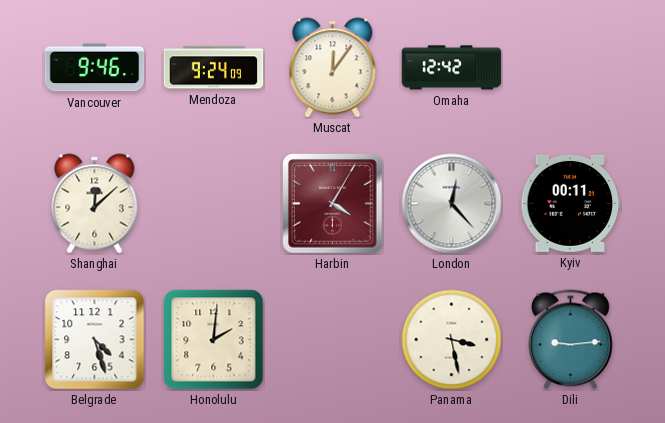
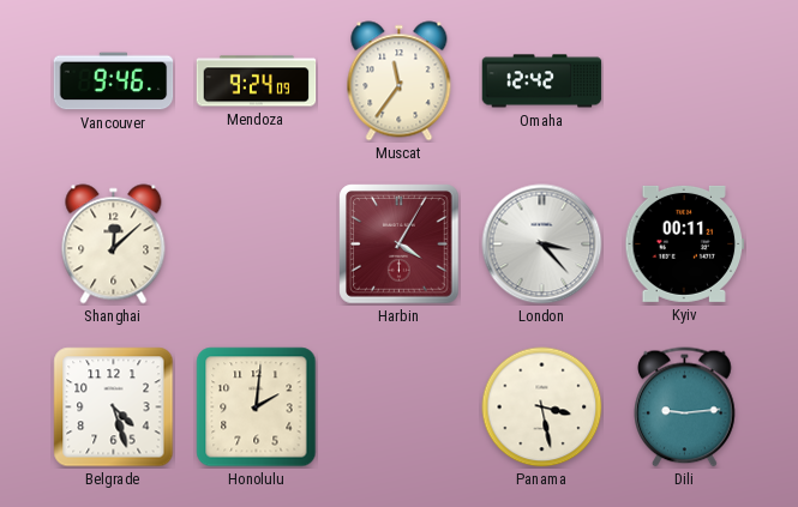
Muscat: 12:06 -> 11:36 (400, 82)
London: 12:23 -> 3:23 (542, 245)
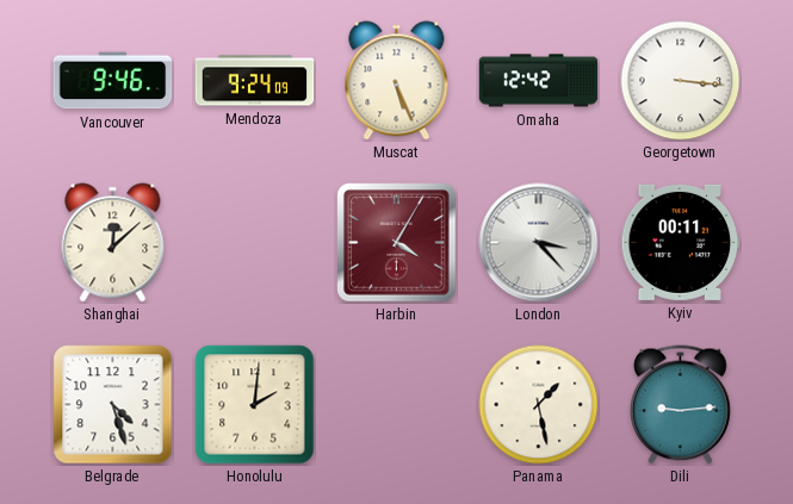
Muscat: 11:36 -> 5:26 (397, 81)
Georgetown: none -> 3:16 (681, 81)
Panama: 3:28 -> 1:28 (539, 405)
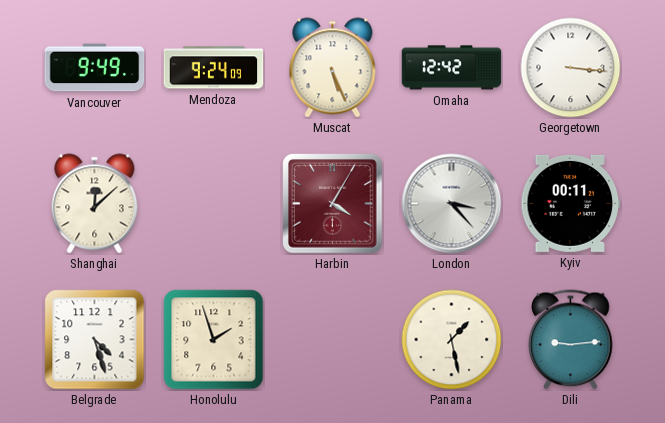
Vancouver: 9:46 -> 9:49 (95, 68)
Honolulu: 2:01 -> 1:57 (214, 340)
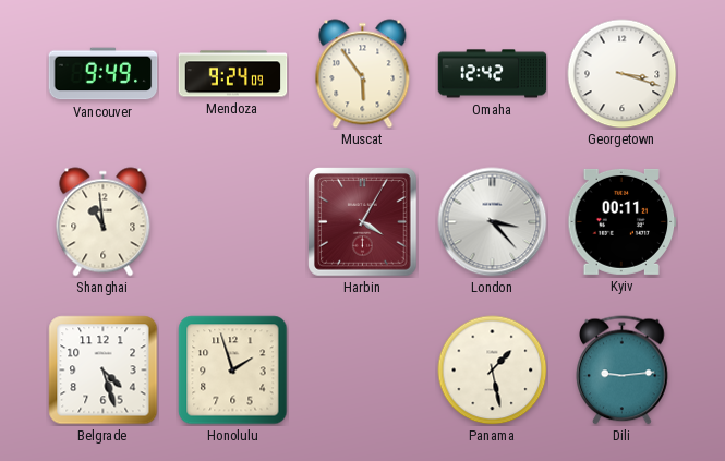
Muscat: 5:26 -> 5:54 (363, 74)
Georgetown: 3:16 -> 3:18 (623, 74)
Shanghai: 12:08 -> 10:59 (104, 222)
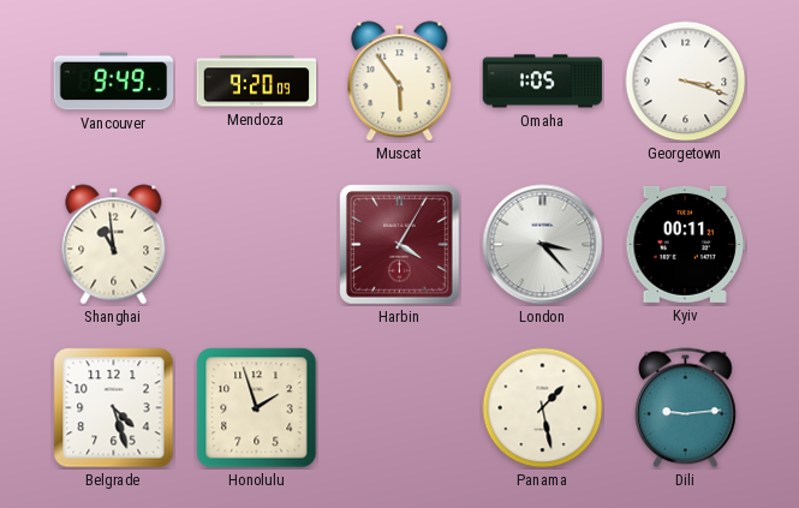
Mendoza: 9:24 -> 9:20 (257, 82)
Omaha: 12:42 -> 1:05 (543, 82)
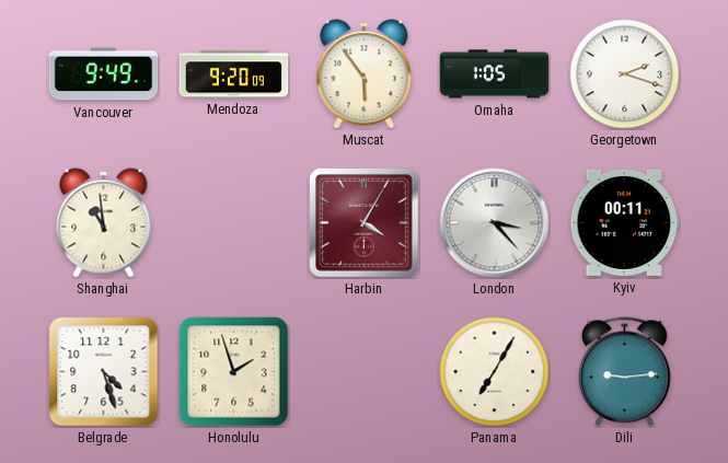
Georgetown: 3:18 -> 2:18 (625, 74)
Panama: 1:28 -> 7:05 (495, 372)
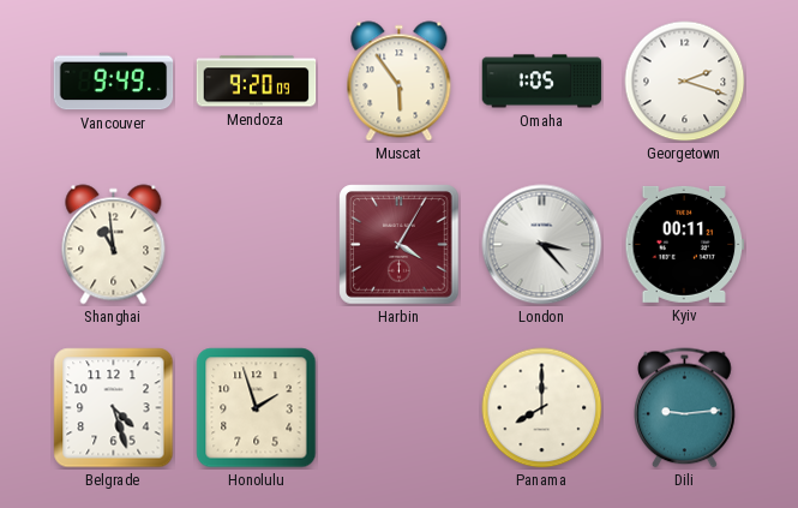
Panama: 7:05 -> 8:00 (542, 408)
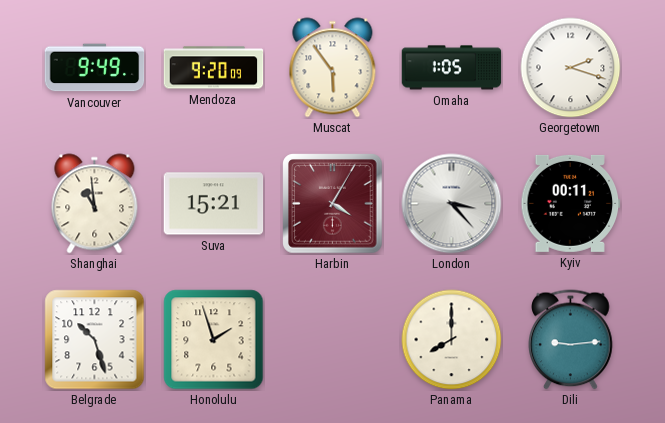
Suva: none -> 15:21 (214, 204)
Belgrade: 4:27 -> 10:27 (95, 340)
